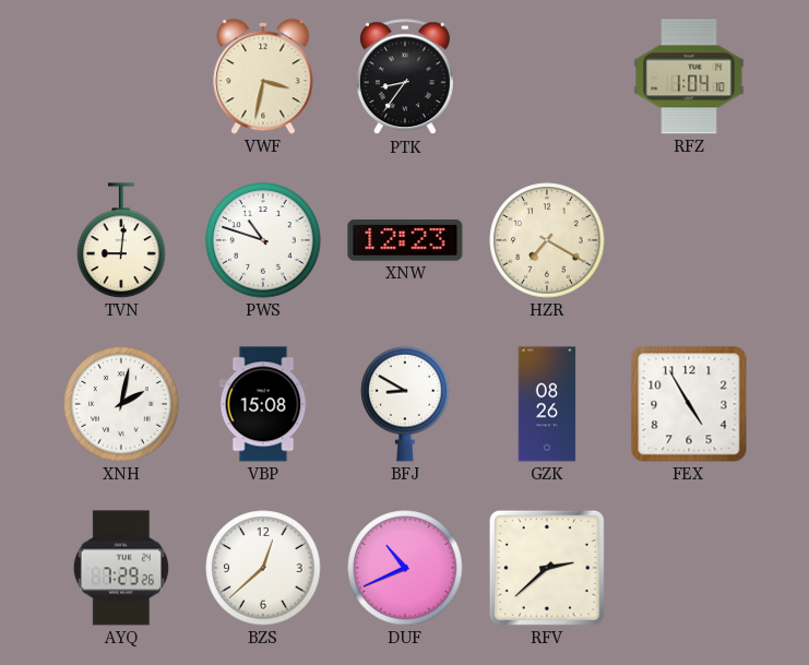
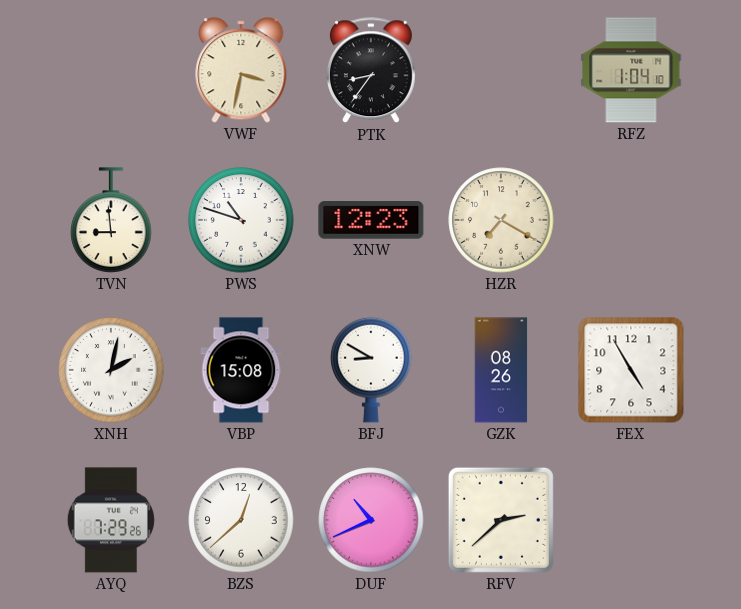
TVN: 9:01 -> 8:59 (111, 220)
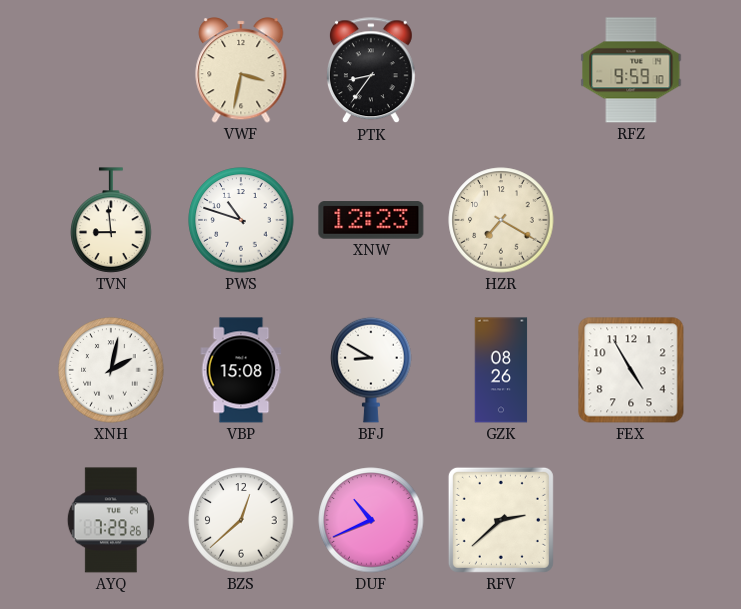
RFZ: 1:04 -> 9:59 (631, 70)
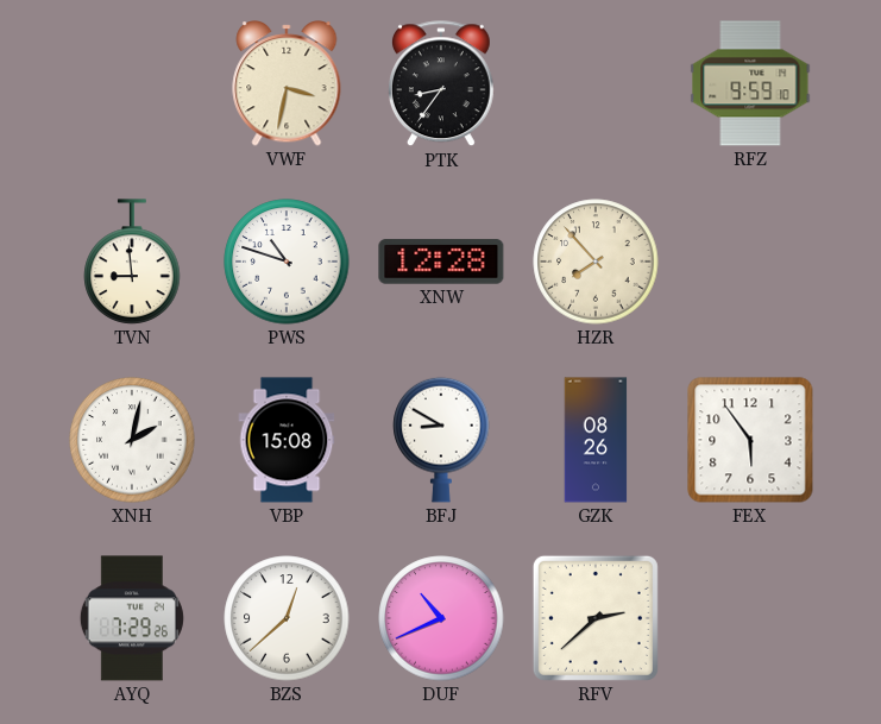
XNW: 12:23 -> 12:28 (441, 262)
HZR: 7:20 -> 7:53 (596, 262)
FEX: 4:55 -> 5:54 (750, 440)
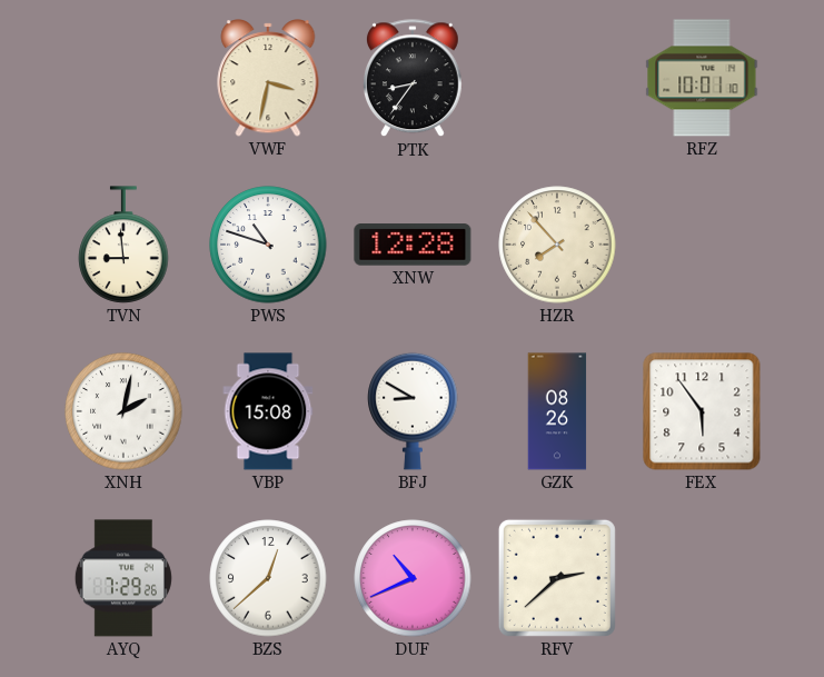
RFZ: 9:59 -> 10:01 (702, 78)
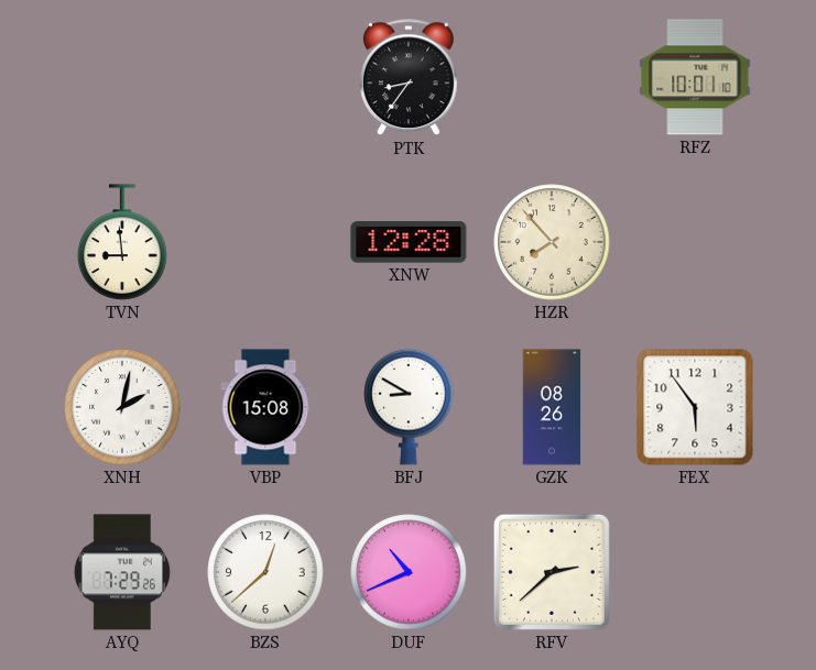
VWF: 3:32 -> none (268, 78)
PWS: 10:48 -> none (268, 245)
